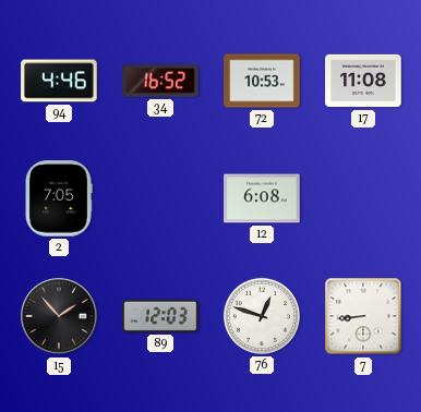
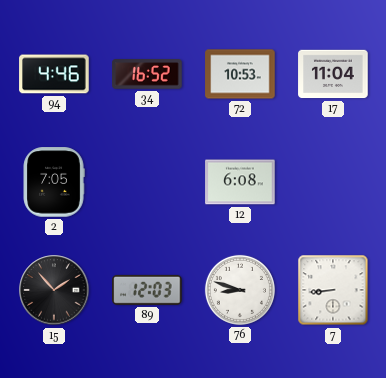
17: 11:08 -> 11:04 (333, 74)
76: 12:48 -> 8:48 (240, 290)
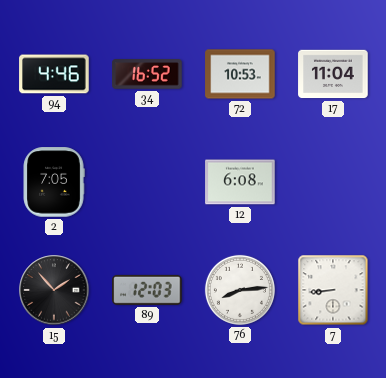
76: 8:48 -> 8:14 (240, 290)
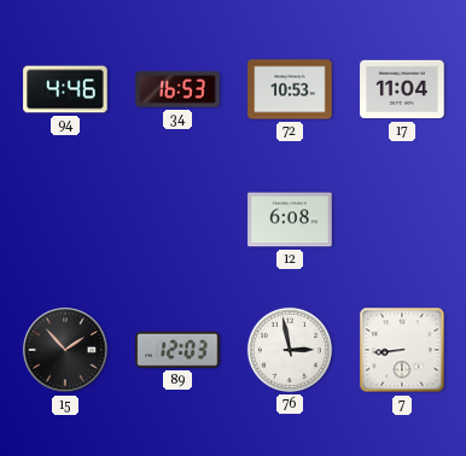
34: 16:52 -> 16:53 (177, 89)
2: 7:05 -> none (54, 182)
76: 8:14 -> 2:58 (290, 350)
